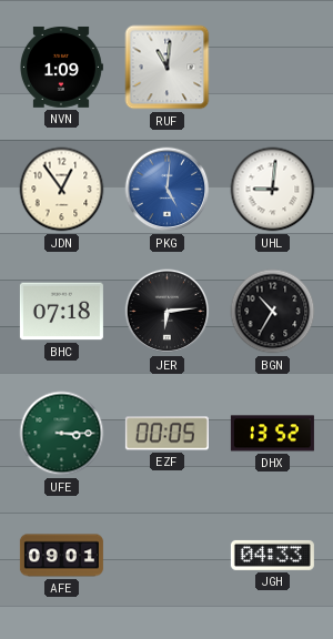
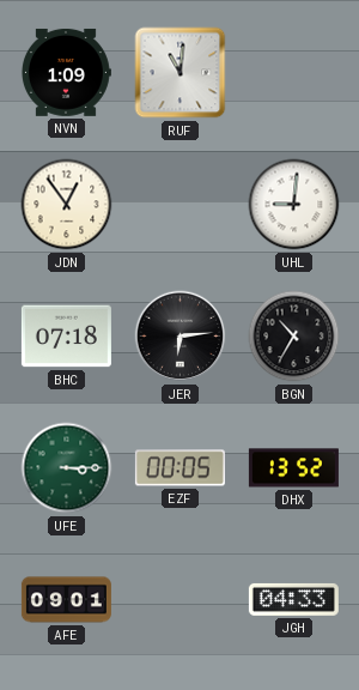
PKG: 5:01 -> none (168, 190)
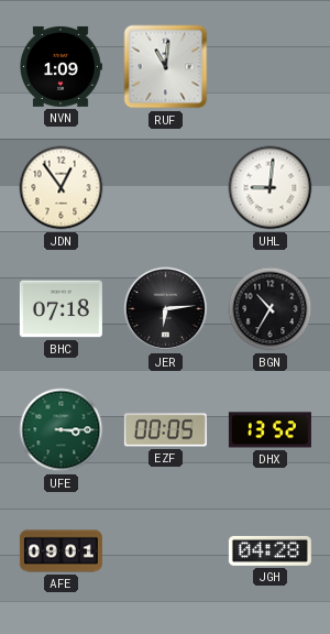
JGH: 04:33 -> 04:28 (269, 550)
